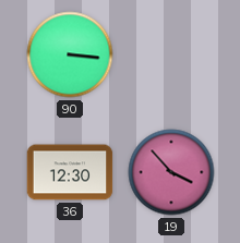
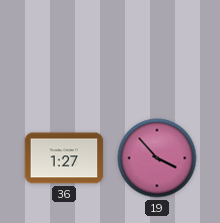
90: 3:16 -> none (70, 54)
36: 12:30 -> 1:27 (64, 158)
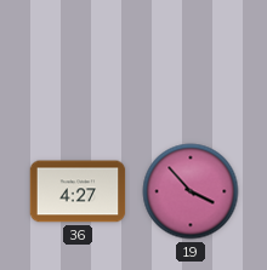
36: 1:27 -> 4:27 (78, 191)
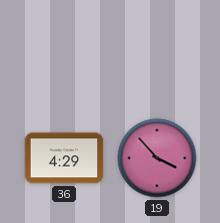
36: 4:27 -> 4:29 (64, 158)
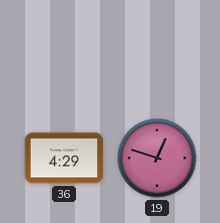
19: 3:53 -> 12:48 (157, 158)
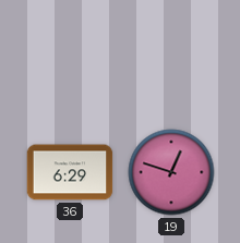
36: 4:29 -> 6:29 (70, 172)
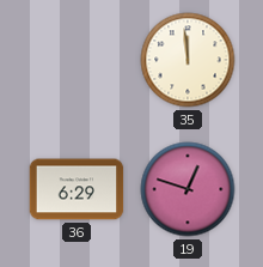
35: none -> 11:59 (188, 60)
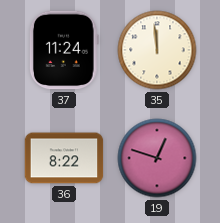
37: none -> 11:24 (64, 50)
36: 6:29 -> 8:22 (64, 158)
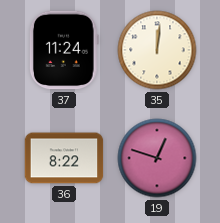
35: 11:59 -> 12:01 (157, 50)
